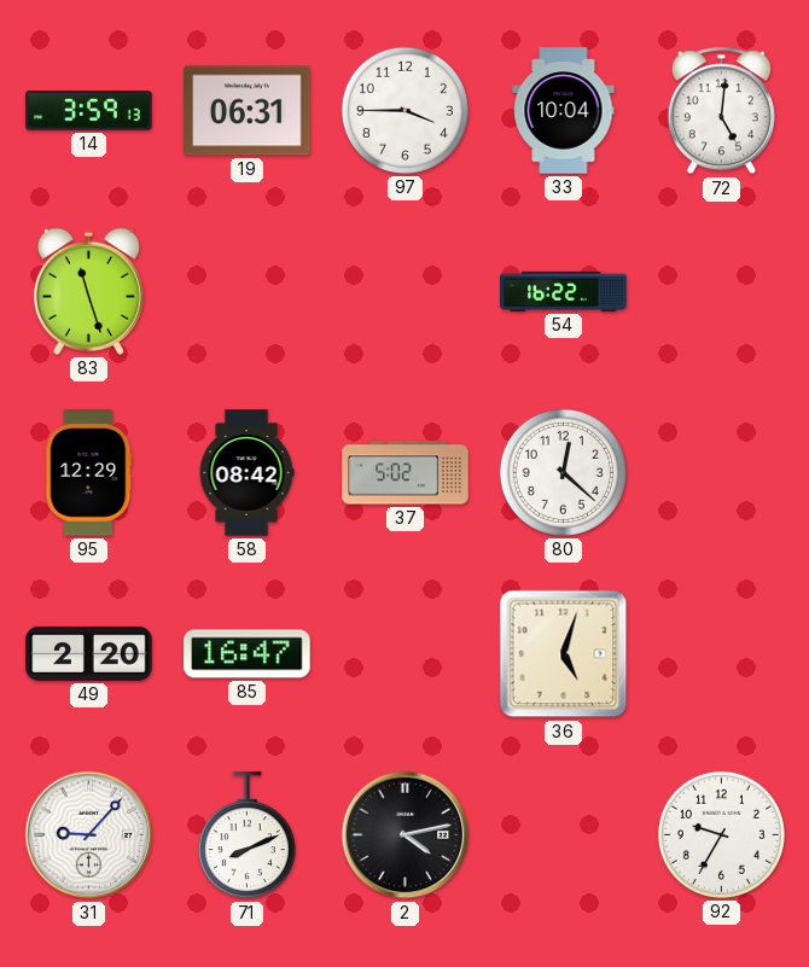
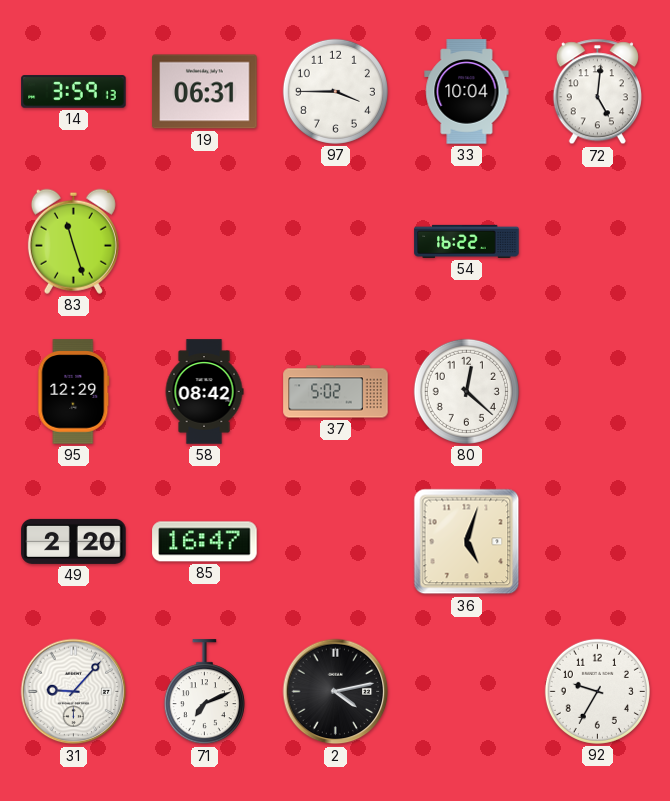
71: 8:11 -> 7:11 (204, 692)
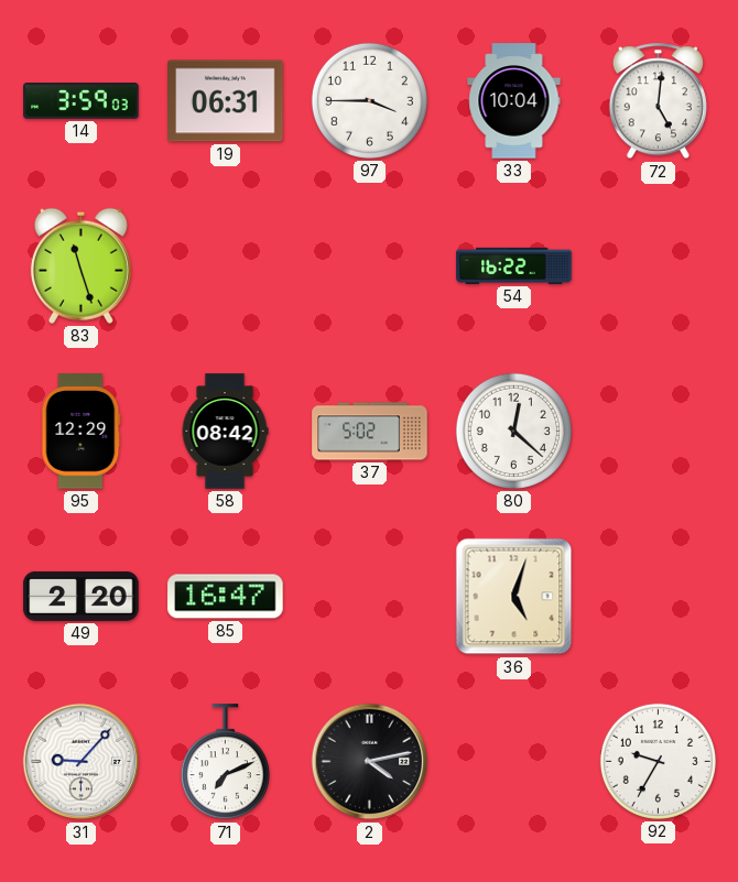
14: 3:59:13 -> 3:59:03 (82, 101)
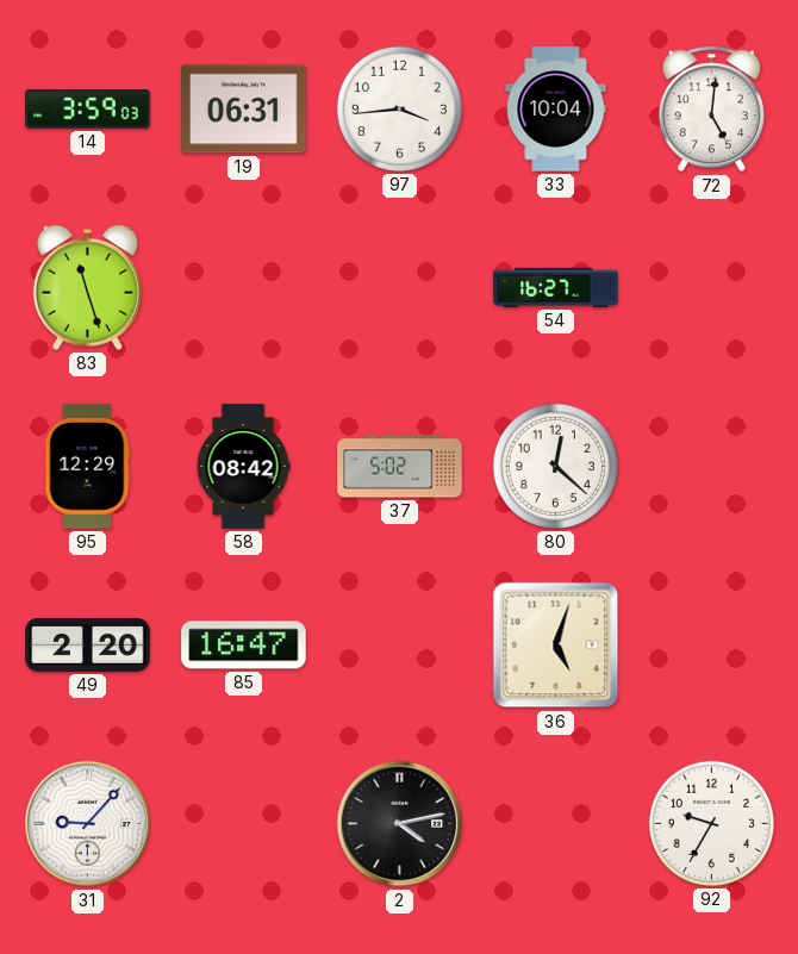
97: 3:45 -> 3:44 (399, 108)
54: 16:22 -> 16:27 (556, 287)
71: 7:11 -> none (225, 762)
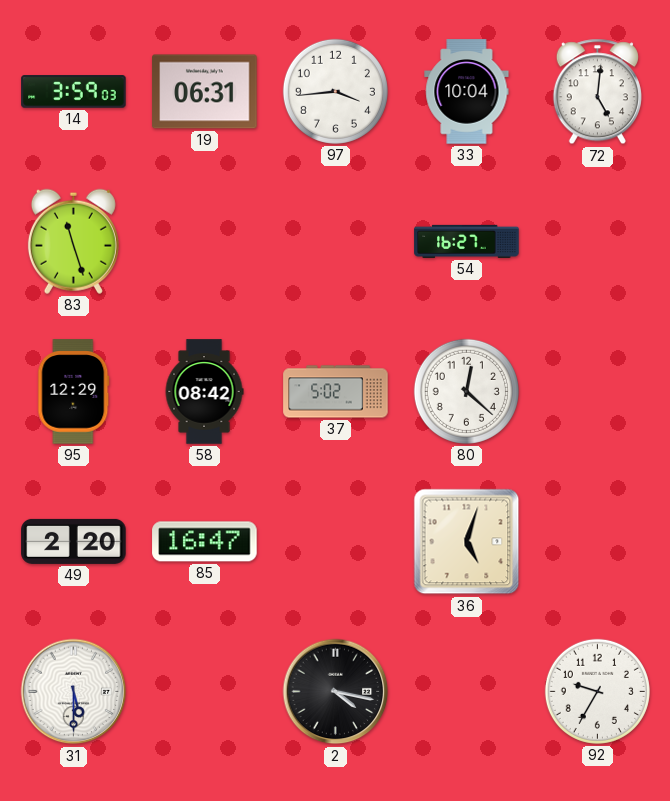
31: 9:07 -> 5:30 (74, 692)
2: 4:13 -> 4:17 (336, 692)
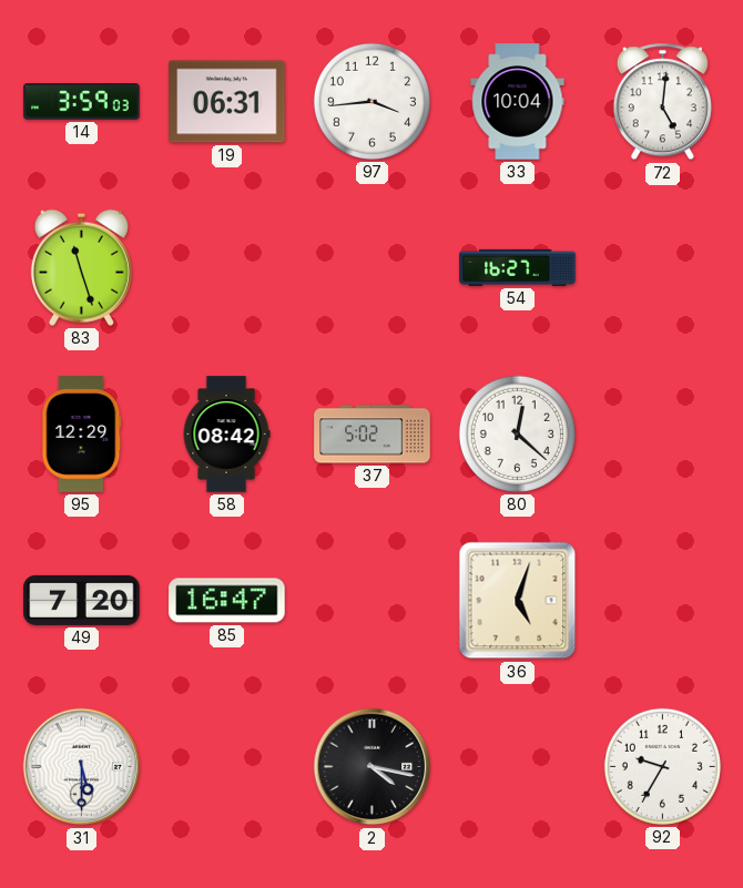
49: 2:20 -> 7:20 (82, 600)
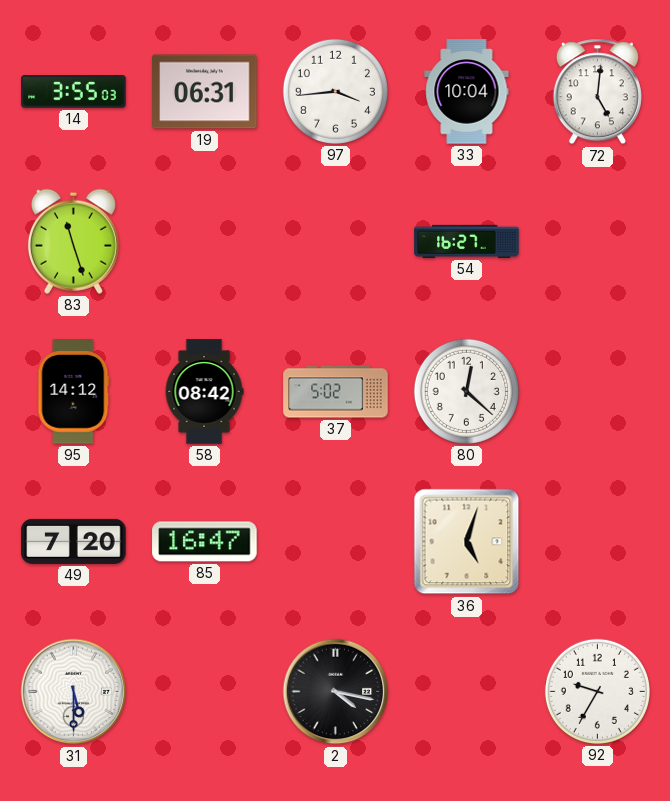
14: 3:59 -> 3:55 (74, 92)
95: 12:29 -> 14:12 (74, 392)
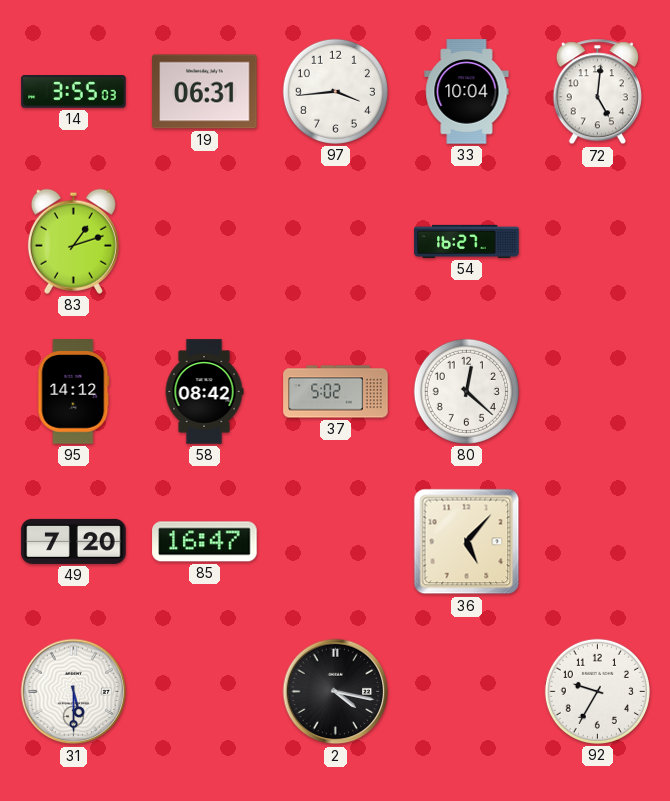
83: 11:27 -> 1:12 (73, 241)
36: 5:03 -> 5:07 (467, 542)
